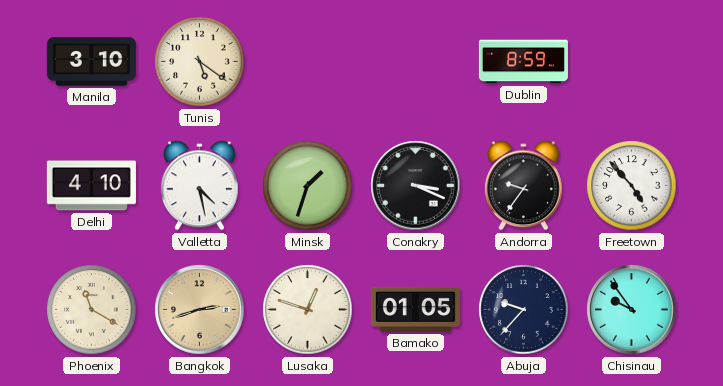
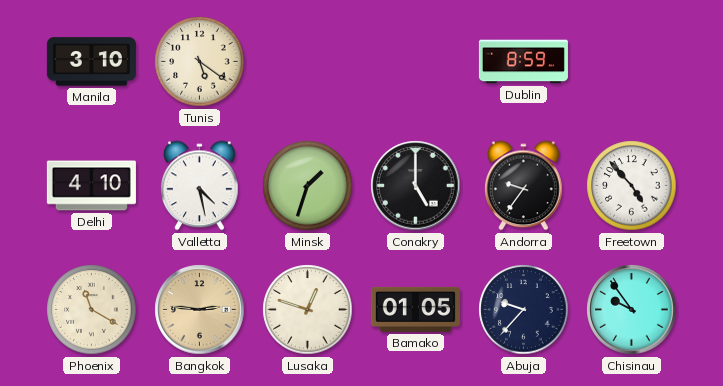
Conakry: 3:19 -> 5:00 (416, 186)
Bangkok: 2:42 -> 2:46 (200, 310)
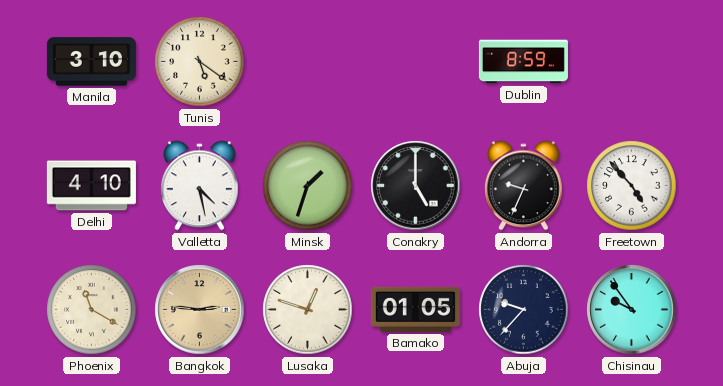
Andorra: 9:36 -> 9:34 (524, 186)
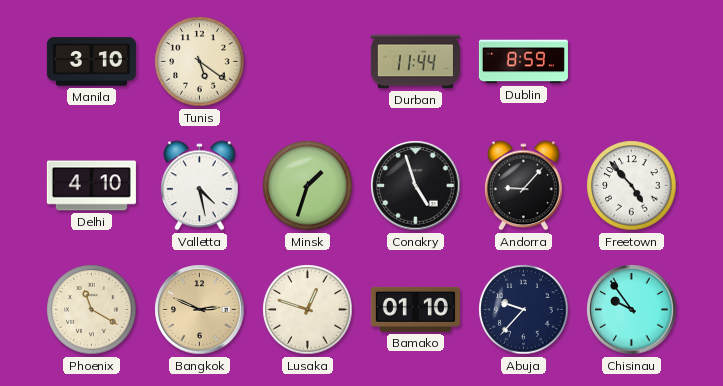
Durban: none -> 11:44 (415, 62)
Conakry: 5:00 -> 4:57 (416, 186)
Andorra: 9:34 -> 9:07 (524, 186)
Bangkok: 2:46 -> 2:49 (200, 310)
Bamako: 01:05 -> 01:10 (415, 309)
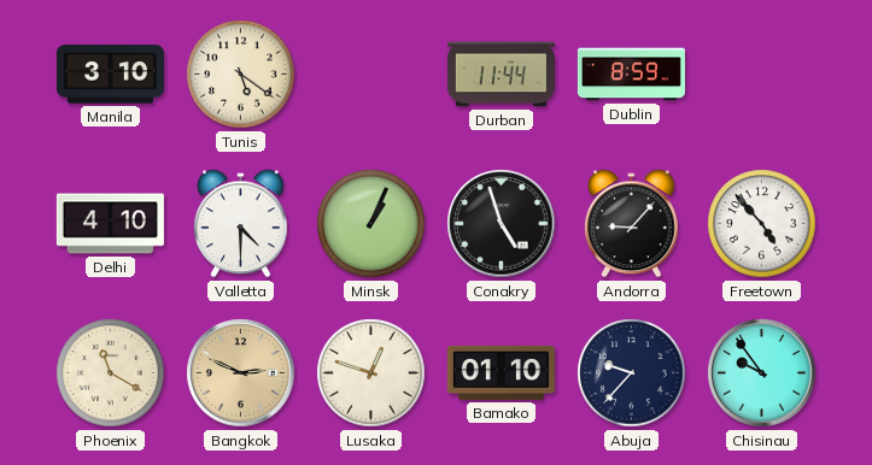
Valletta: 4:28 -> 4:30 (241, 224)
Minsk: 1:33 -> 1:04 (371, 224)
